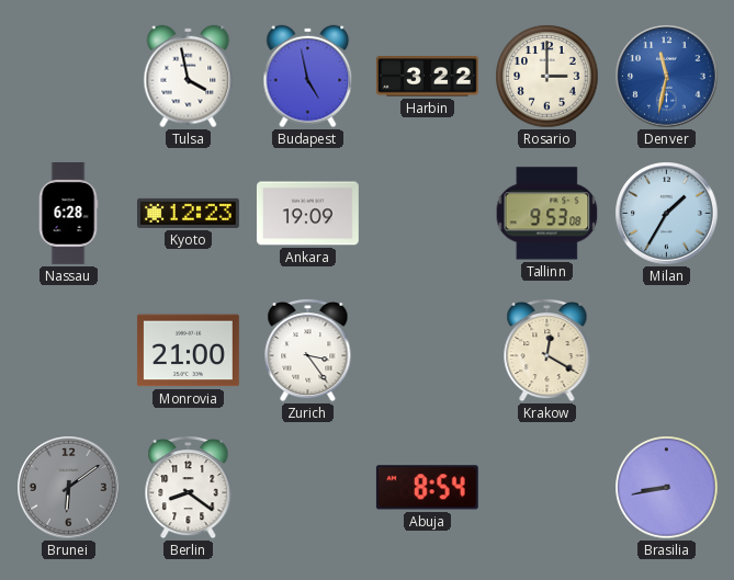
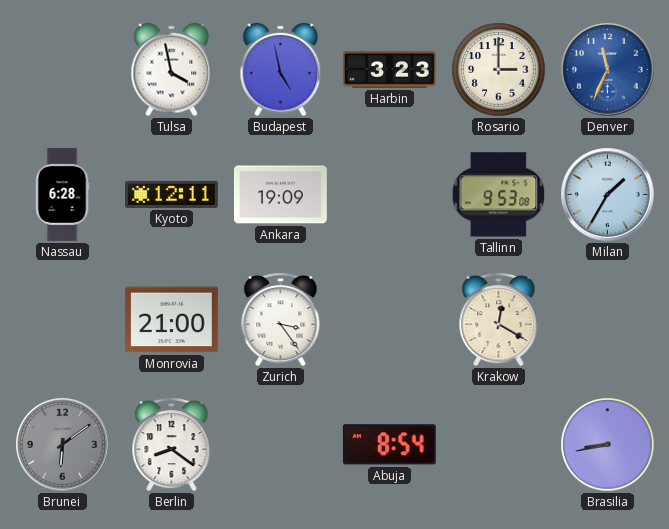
Harbin: 3:22 -> 3:23 (389, 70)
Denver: 11:32 -> 11:34 (608, 70)
Kyoto: 12:23 -> 12:11 (172, 194)
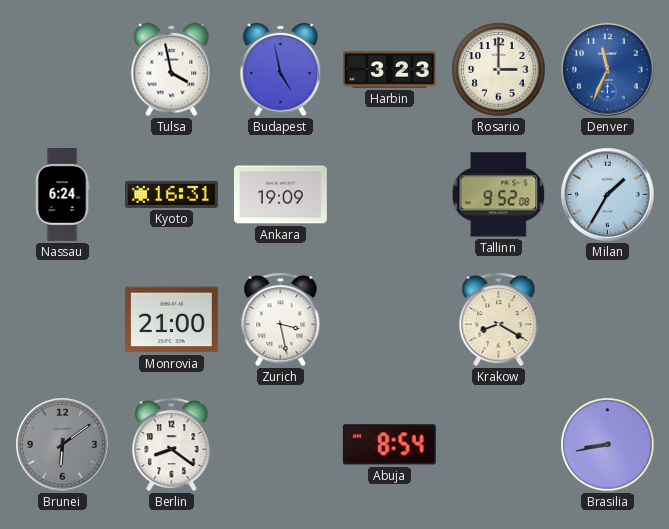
Nassau: 6:28 -> 6:24 (62, 195)
Kyoto: 12:11 -> 16:31 (172, 194)
Tallinn: 9:53 -> 9:52 (499, 195)
Zurich: 3:24 -> 3:28 (281, 319)
Krakow: 12:20 -> 8:20 (499, 319)
